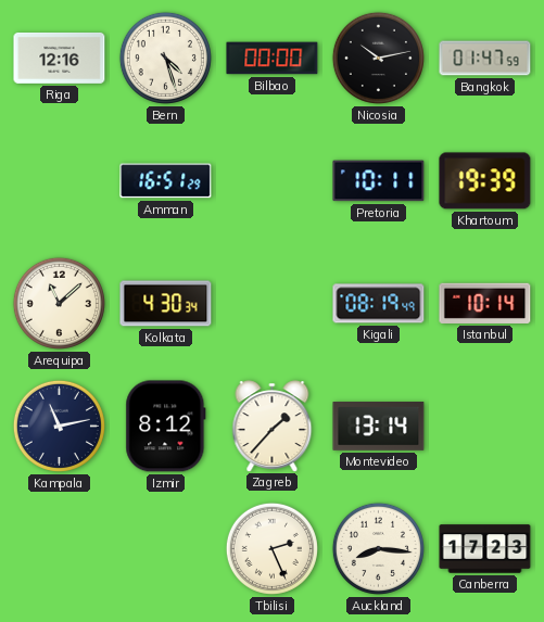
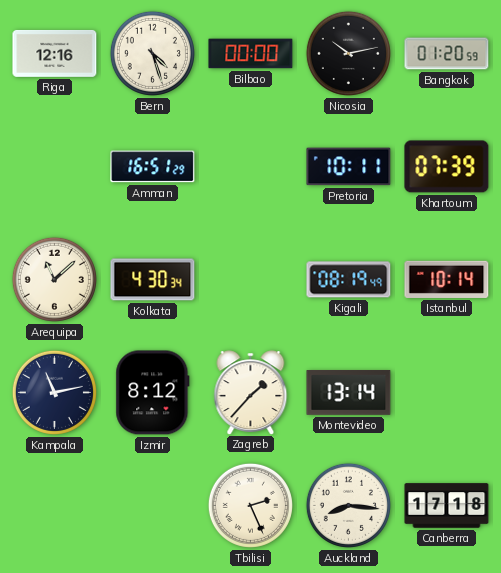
Bangkok: 01:47 -> 01:20 (447, 54)
Khartoum: 19:39 -> 07:39 (447, 167)
Canberra: 17:23 -> 17:18 (447, 506)
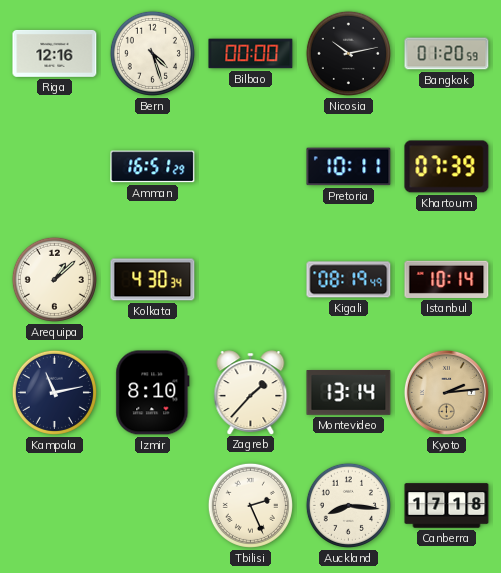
Arequipa: 11:08 -> 1:08 (54, 279)
Izmir: 8:12 -> 8:10 (153, 393)
Kyoto: none -> 2:14 (446, 392)
